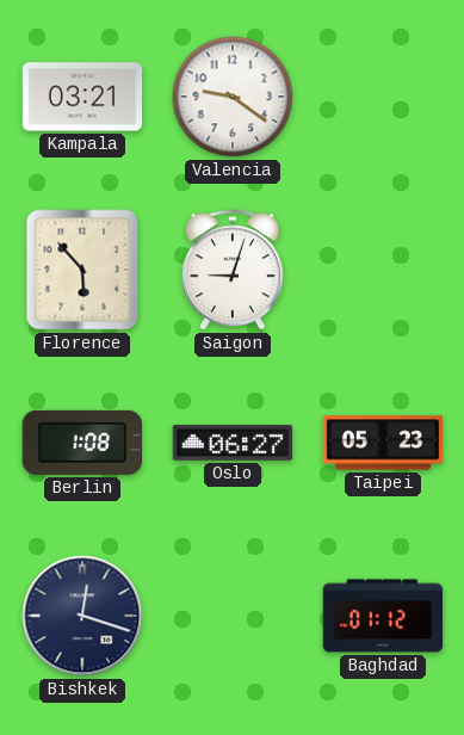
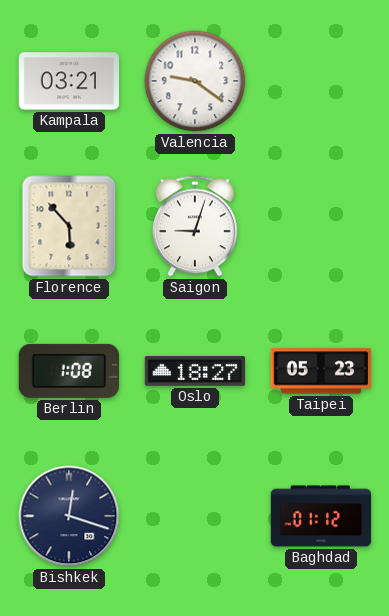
Oslo: 06:27 -> 18:27 (195, 371)
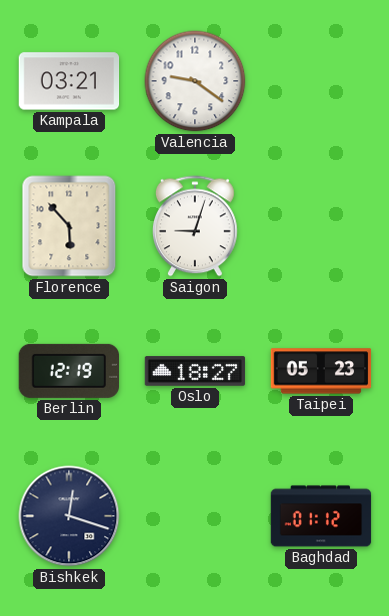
Berlin: 1:08 -> 12:19 (68, 371)
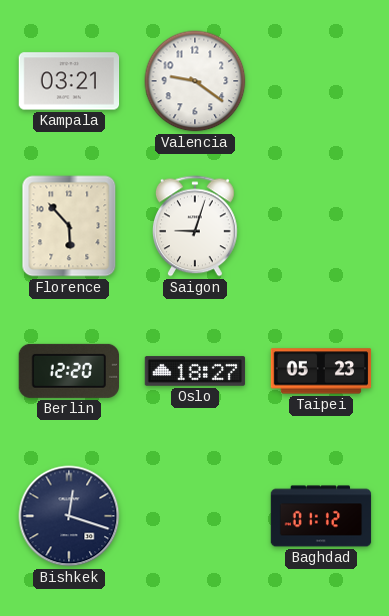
Berlin: 12:19 -> 12:20 (68, 371)
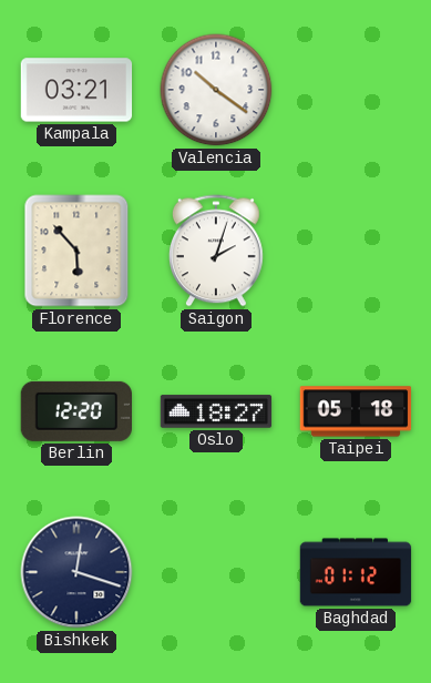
Valencia: 9:21 -> 10:21 (216, 90)
Saigon: 9:03 -> 2:03 (216, 251)
Taipei: 05:23 -> 05:18 (356, 411)
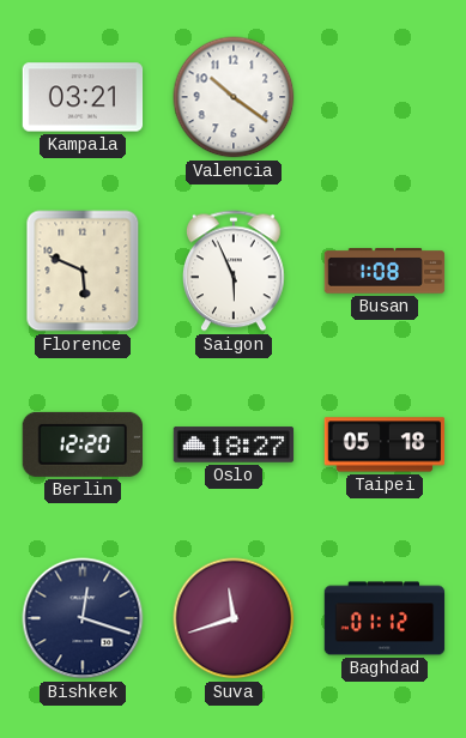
Florence: 5:53 -> 5:49 (83, 271)
Saigon: 2:03 -> 5:56 (234, 271)
Busan: none -> 1:08 (385, 271)
Suva: none -> 11:42 (234, 618)
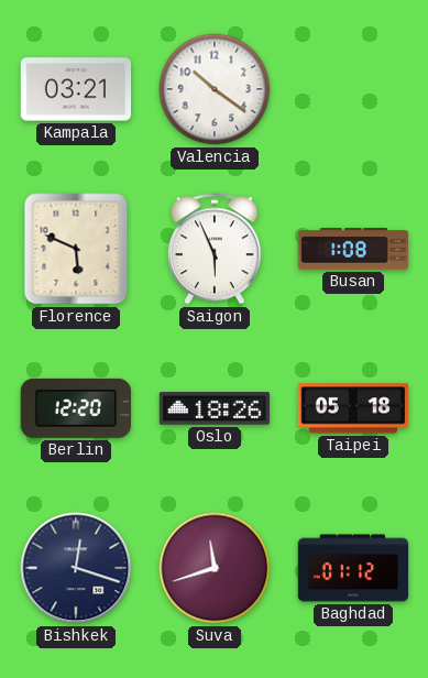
Oslo: 18:27 -> 18:26 (215, 408)
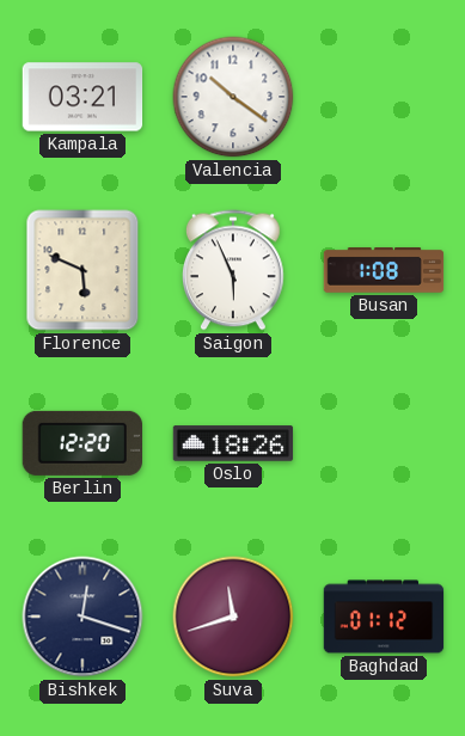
Taipei: 05:18 -> none (353, 408)
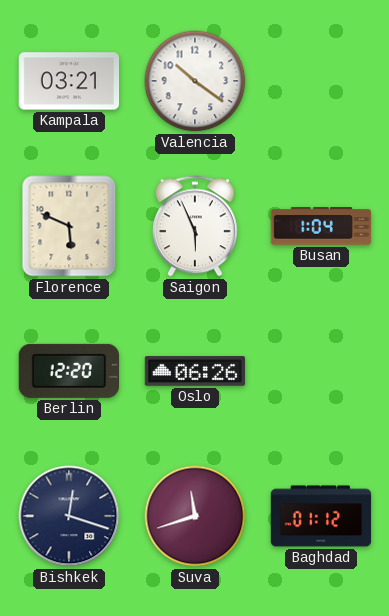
Busan: 1:08 -> 1:04 (321, 226)
Oslo: 18:26 -> 06:26 (195, 371)
